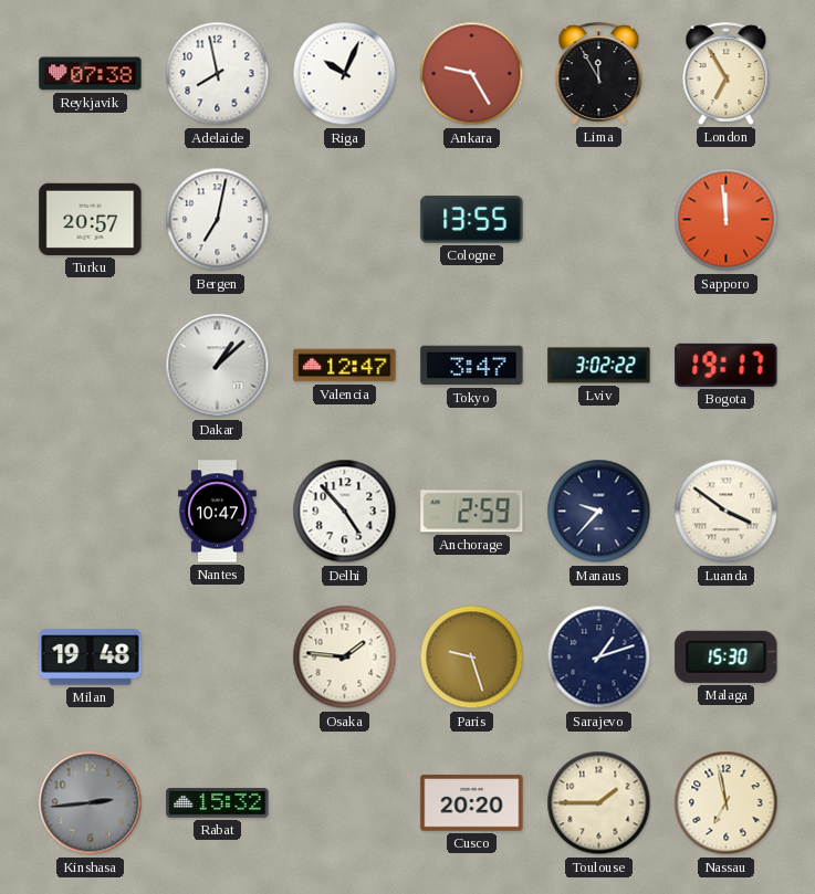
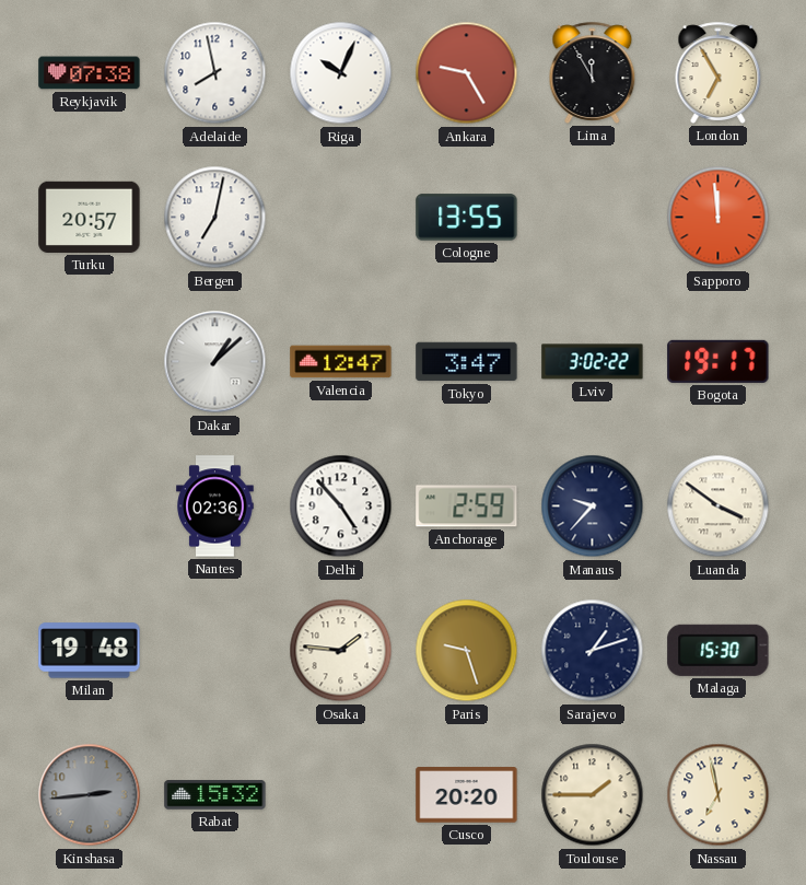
Nantes: 10:47 -> 02:36 (215, 506)
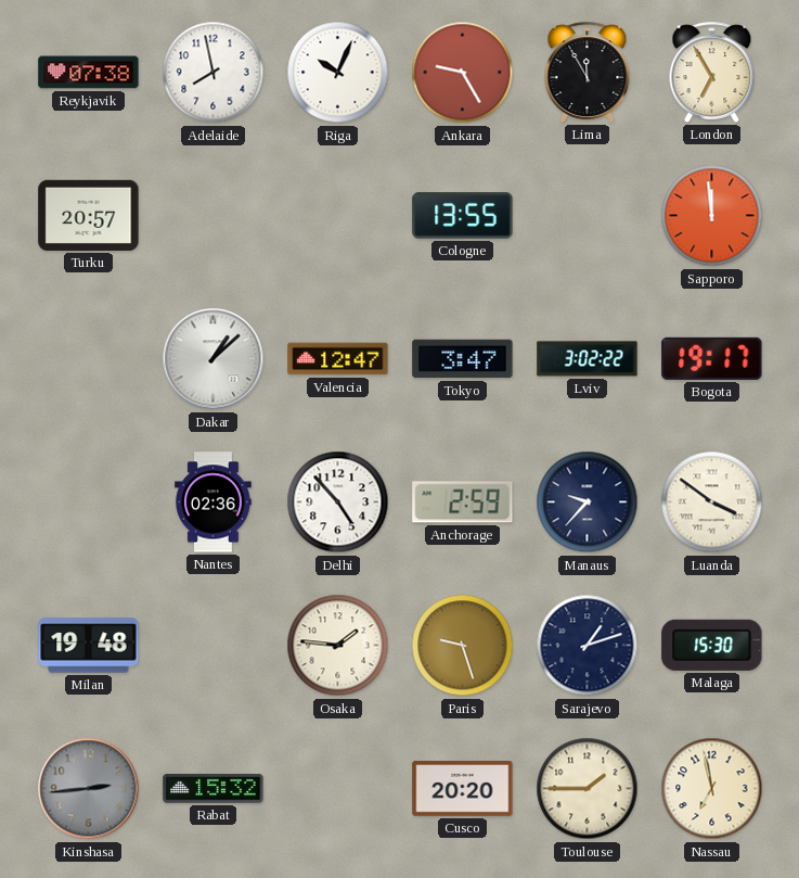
Bergen: 7:02 -> none (215, 218)
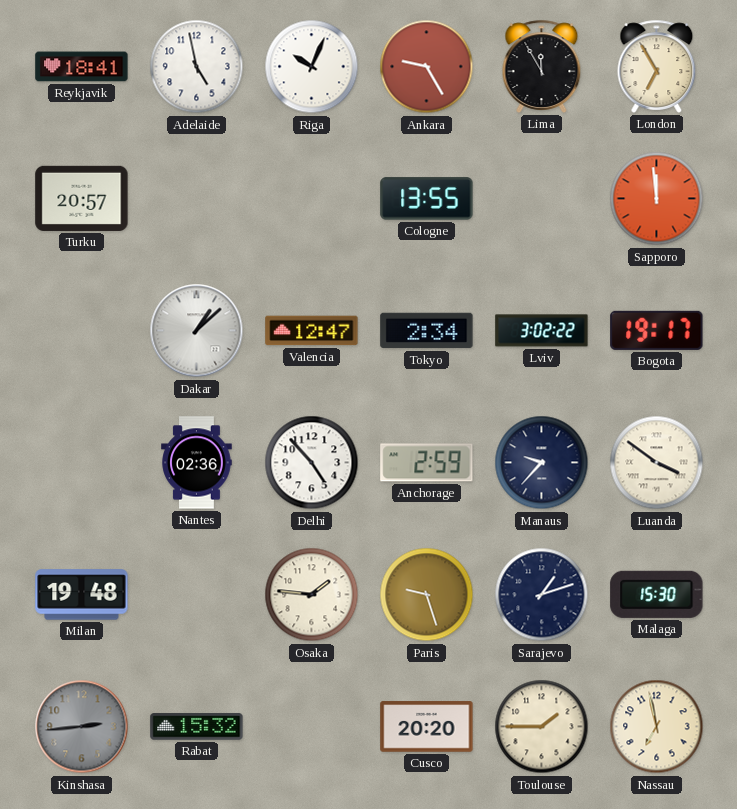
Reykjavik: 07:38 -> 18:41 (82, 67)
Adelaide: 7:58 -> 4:58 (197, 67)
Tokyo: 3:47 -> 2:34 (427, 331)
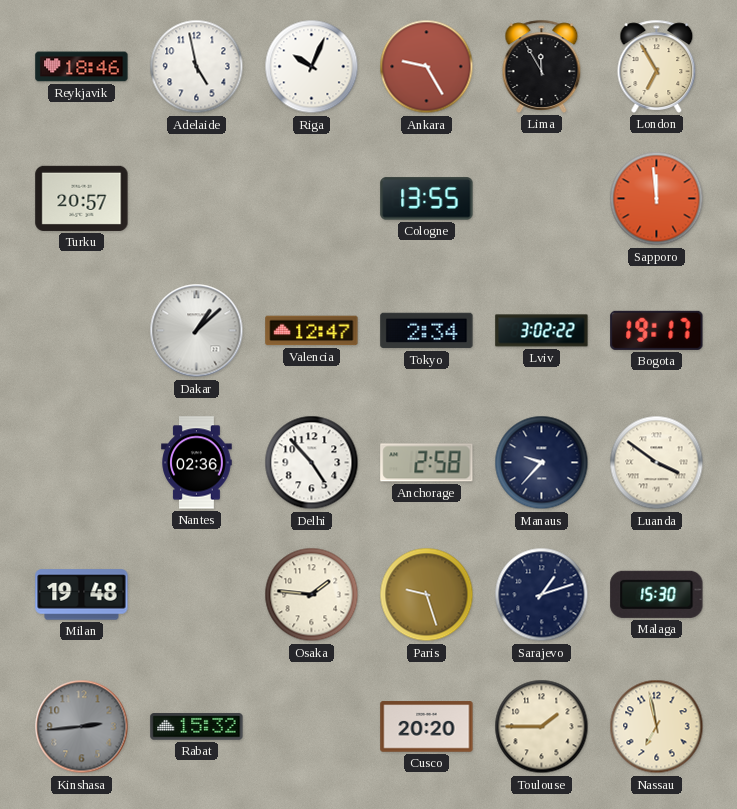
Reykjavik: 18:41 -> 18:46 (82, 67)
Anchorage: 2:59 -> 2:58 (427, 463)
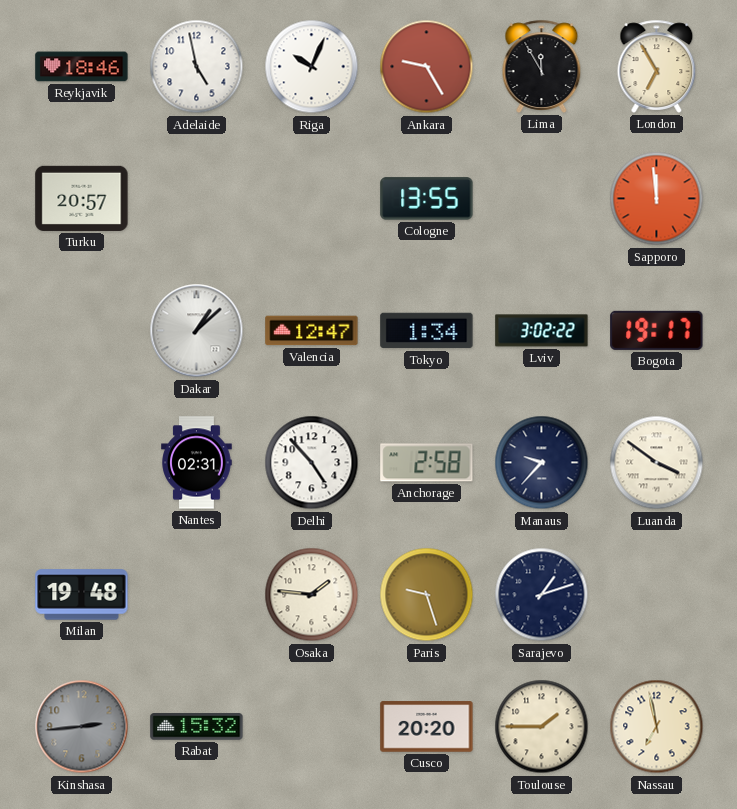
Tokyo: 2:34 -> 1:34 (427, 331)
Nantes: 02:36 -> 02:31 (197, 463)
Malaga: 15:30 -> none (657, 594)
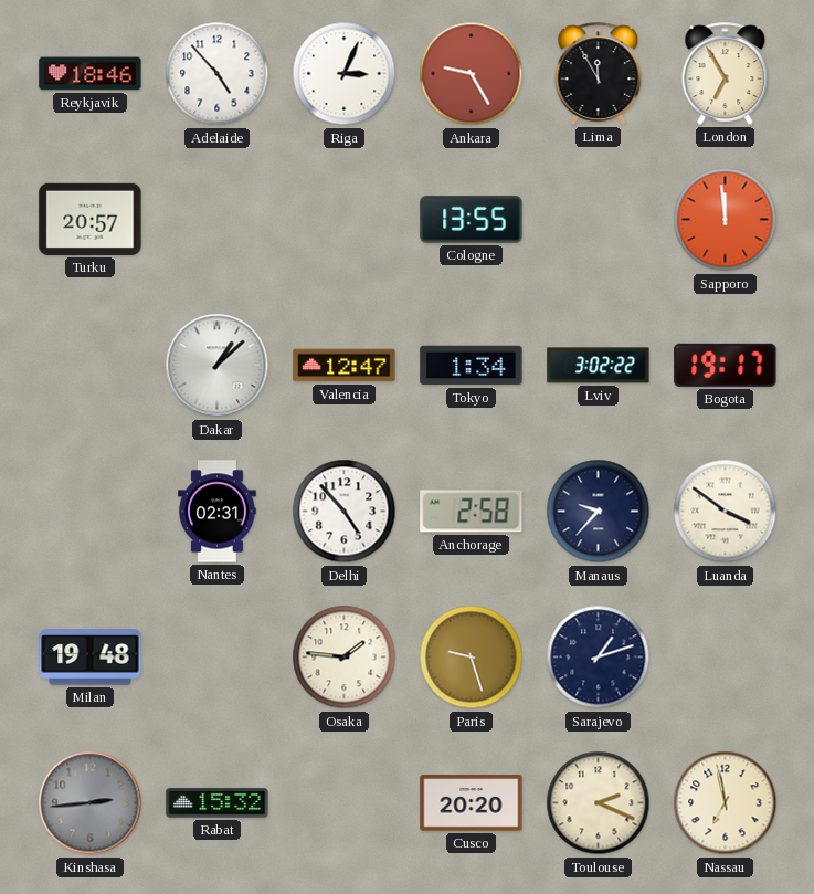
Adelaide: 4:58 -> 4:53 (218, 74)
Riga: 10:04 -> 3:04 (345, 74)
Toulouse: 1:45 -> 2:19 (599, 803)
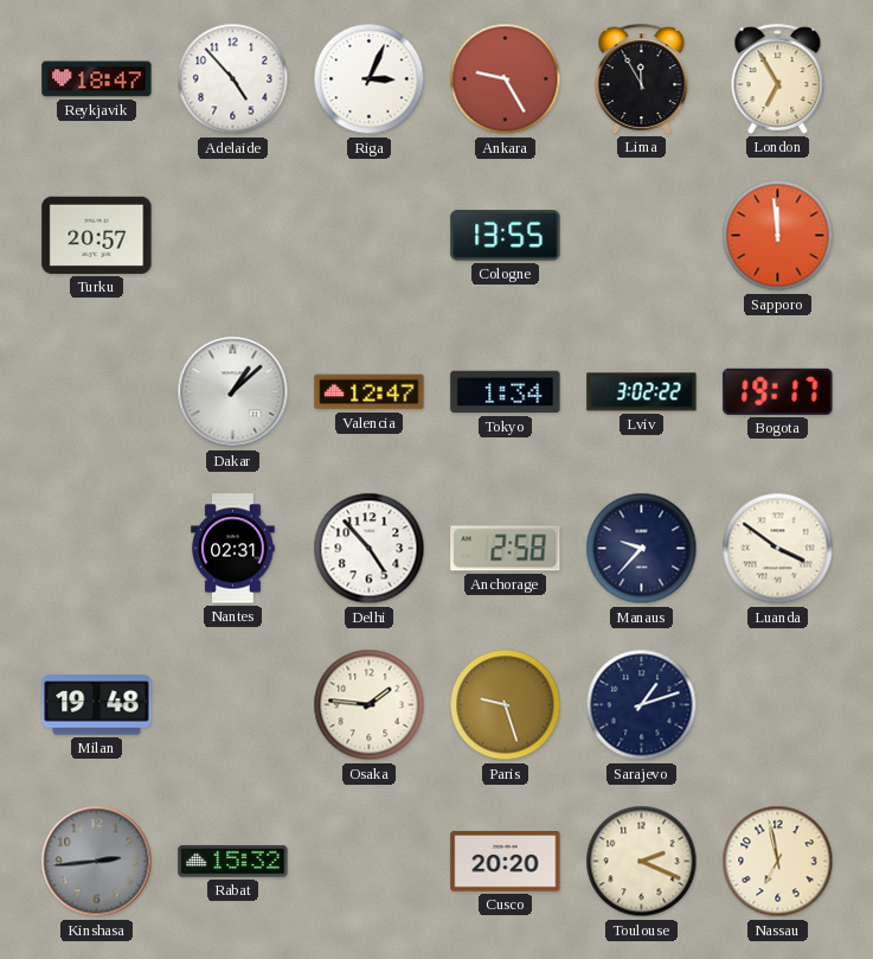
Reykjavik: 18:46 -> 18:47 (97, 79)
